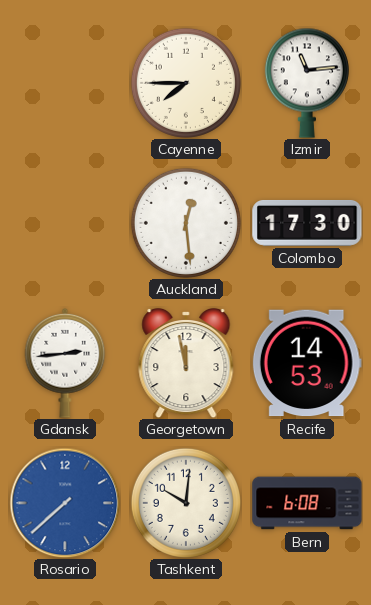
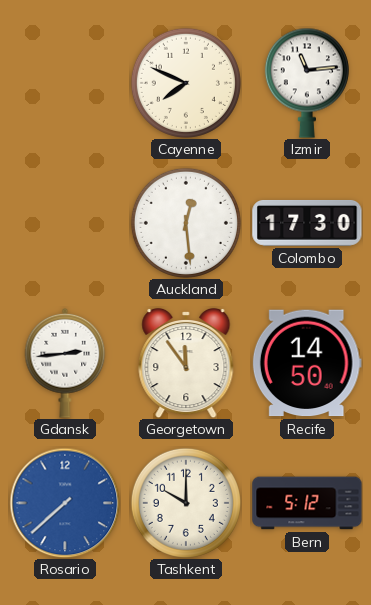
Cayenne: 7:45 -> 7:49 (186, 83)
Georgetown: 11:58 -> 11:54 (186, 363)
Recife: 14:53 -> 14:50 (307, 363)
Tashkent: 10:01 -> 10:00 (186, 503)
Bern: 6:08 -> 5:12 (307, 503)
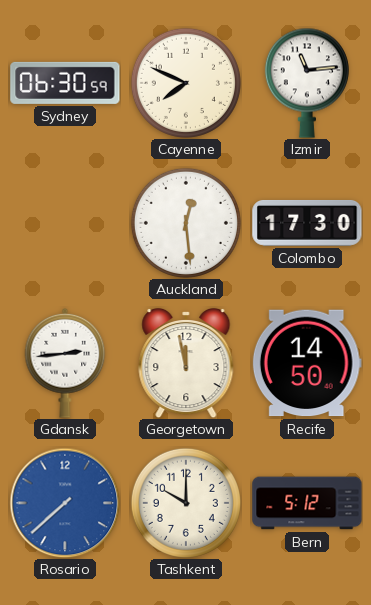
Sydney: none -> 06:30 (65, 83)
Georgetown: 11:54 -> 11:58 (186, 363)
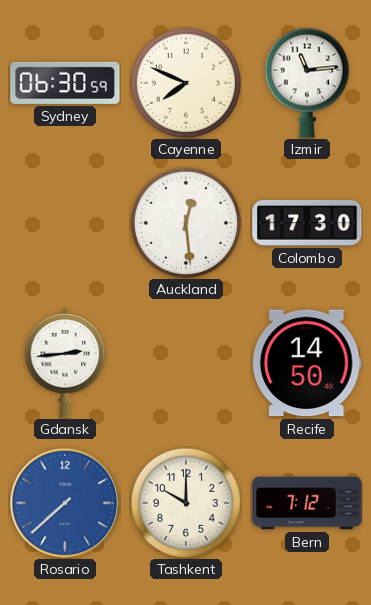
Georgetown: 11:58 -> none (186, 363)
Bern: 5:12 -> 7:12 (307, 503)
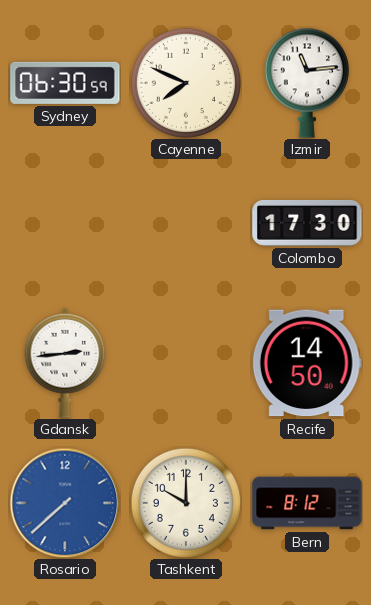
Auckland: 12:29 -> none (186, 223)
Bern: 7:12 -> 8:12 (307, 503)
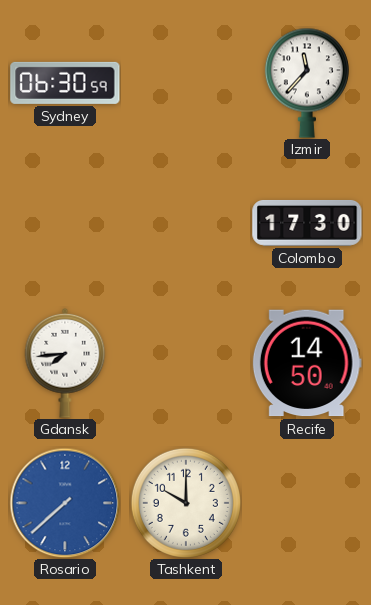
Cayenne: 7:49 -> none (186, 83)
Izmir: 11:14 -> 11:37 (307, 83)
Gdansk: 2:44 -> 7:44 (65, 363)
Bern: 8:12 -> none (307, 503)
